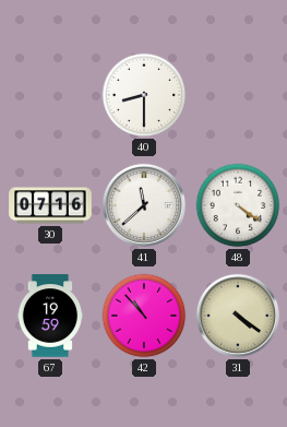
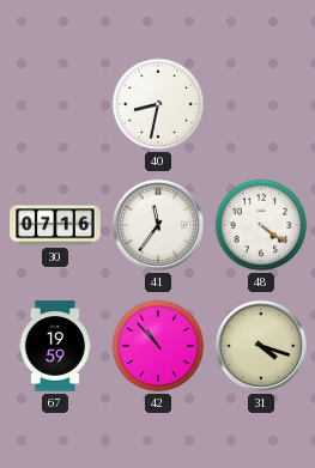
40: 8:30 -> 8:32 (158, 104)
41: 11:38 -> 11:36 (158, 225)
31: 4:21 -> 4:18 (261, 346)
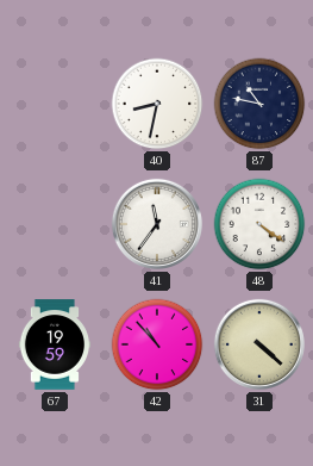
87: none -> 10:47 (259, 104)
30: 07:16 -> none (55, 225)
31: 4:18 -> 4:22 (259, 344)
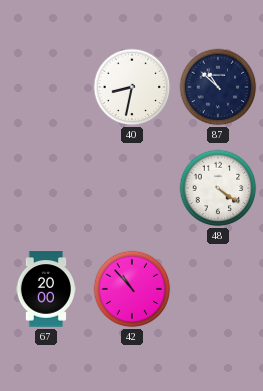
87: 10:47 -> 10:52 (218, 87)
41: 11:36 -> none (157, 224)
67: 19:59 -> 20:00 (45, 289)
31: 4:22 -> none (259, 344)
